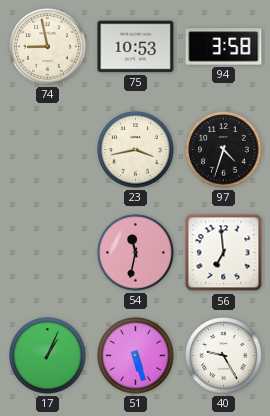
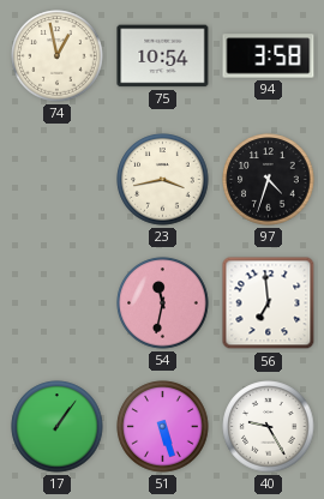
74: 8:58 -> 12:58 (58, 56)
75: 10:53 -> 10:54 (163, 56)
17: 1:04 -> 1:06 (58, 427)
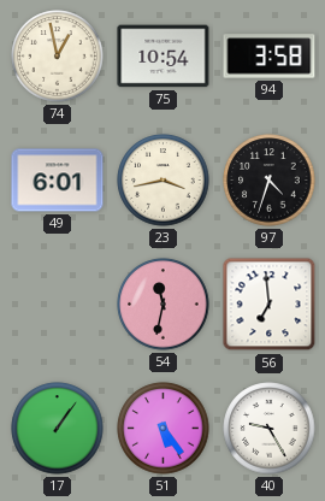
49: none -> 6:01 (58, 181)
51: 5:27 -> 5:24 (164, 429)
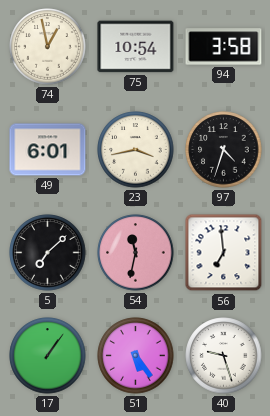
5: none -> 7:08 (48, 253)
40: 9:25 -> 9:27 (224, 356)
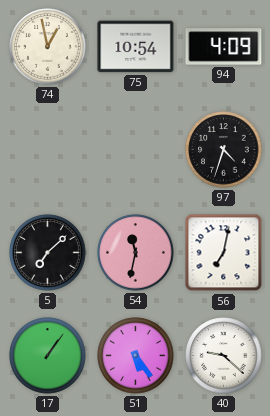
94: 3:58 -> 4:09 (224, 47)
49: 6:01 -> none (48, 150)
23: 3:43 -> none (136, 150)
56: 6:59 -> 7:02 (224, 253)
40: 9:27 -> 9:22 (224, 356)
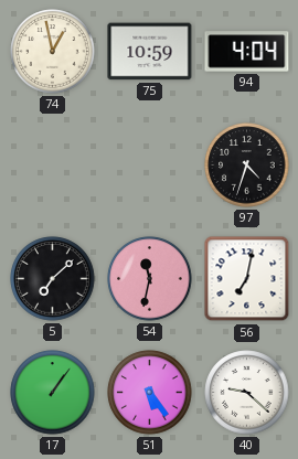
75: 10:54 -> 10:59 (150, 52)
94: 4:09 -> 4:04 (247, 52)
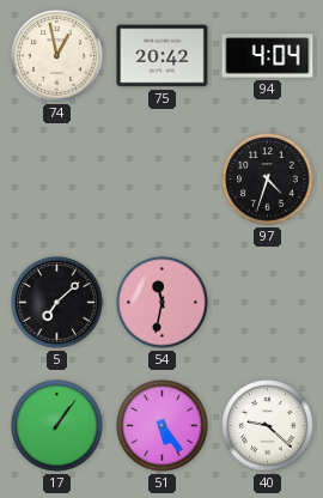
75: 10:59 -> 20:42 (163, 56)
56: 7:02 -> none (247, 279)
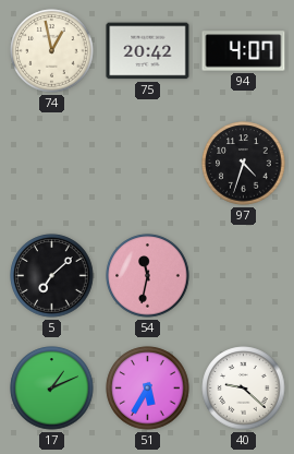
94: 4:04 -> 4:07 (244, 51)
17: 1:06 -> 1:11 (52, 389)
51: 5:24 -> 5:35 (148, 389)
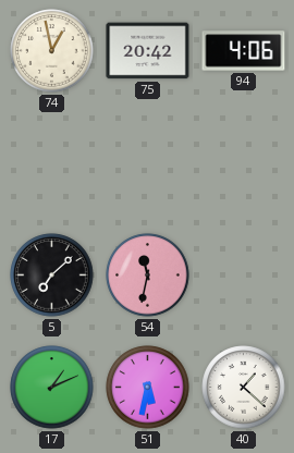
94: 4:07 -> 4:06 (244, 51)
97: 4:33 -> none (244, 164)
51: 5:35 -> 5:32 (148, 388)
40: 9:22 -> 1:22 (244, 388)
